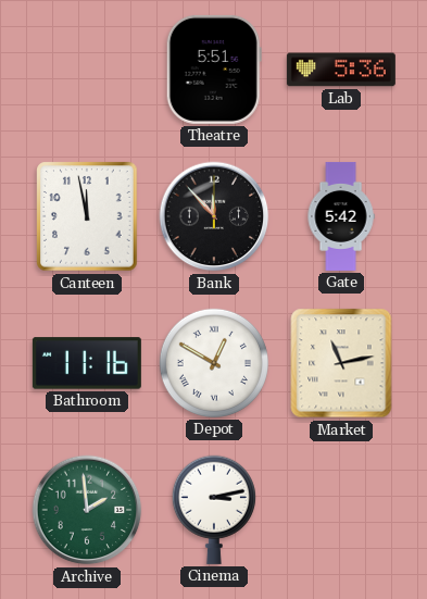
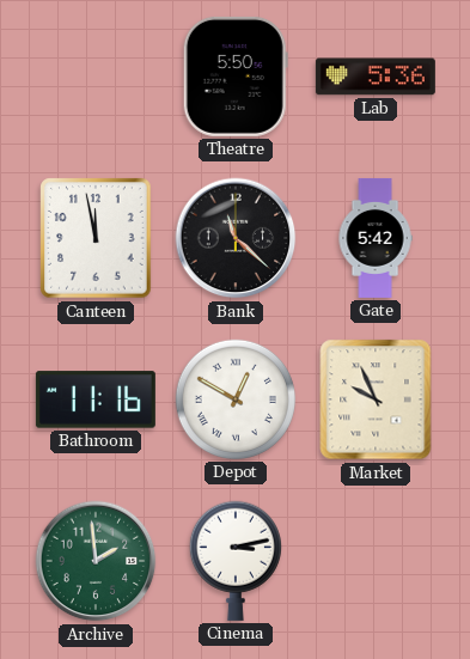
Theatre: 5:51 -> 5:50 (236, 77)
Bank: 11:53 -> 11:22 (236, 238)
Market: 11:13 -> 9:56 (376, 399)
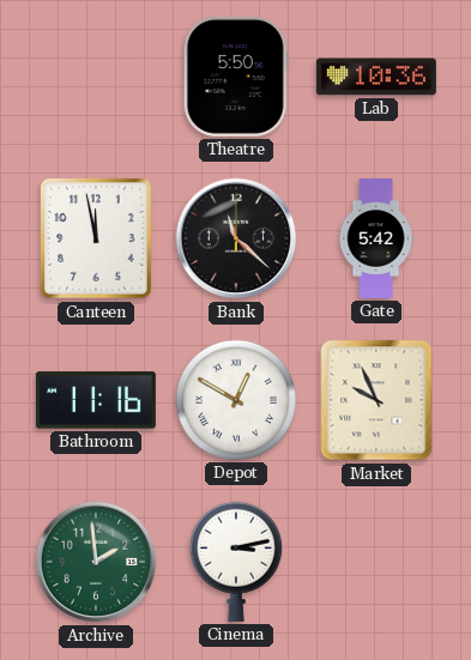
Lab: 5:36 -> 10:36 (376, 77)
